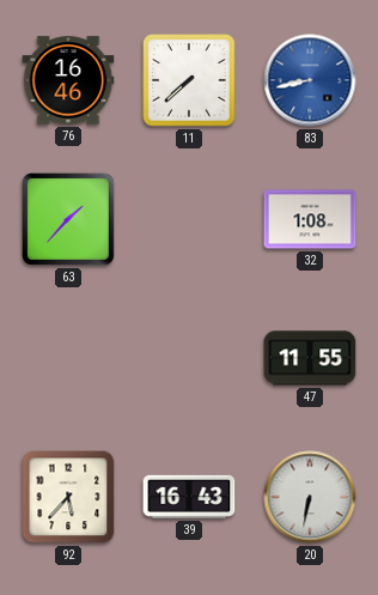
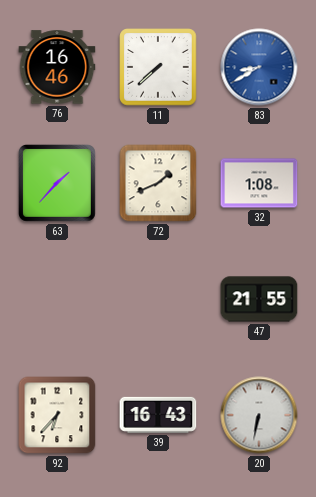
83: 8:43 -> 8:40 (259, 67)
72: none -> 1:41 (158, 183)
47: 11:55 -> 21:55 (259, 299)
92: 5:37 -> 6:37 (57, 415)
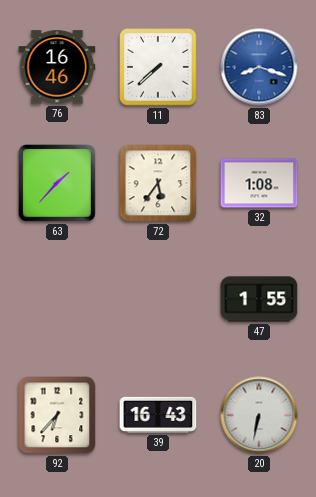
83: 8:40 -> 8:18 (259, 67)
72: 1:41 -> 5:36 (158, 183)
47: 21:55 -> 1:55 (259, 299)
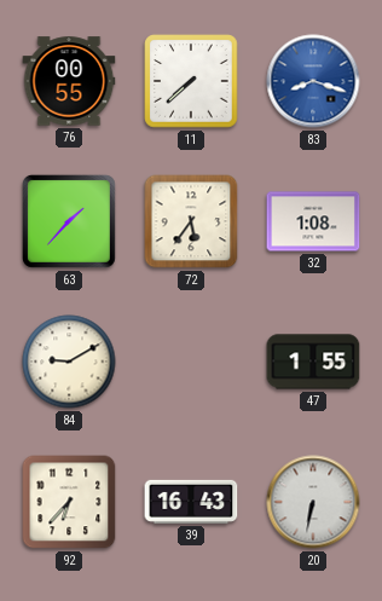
76: 16:46 -> 00:55 (69, 81)
84: none -> 9:10 (69, 362)
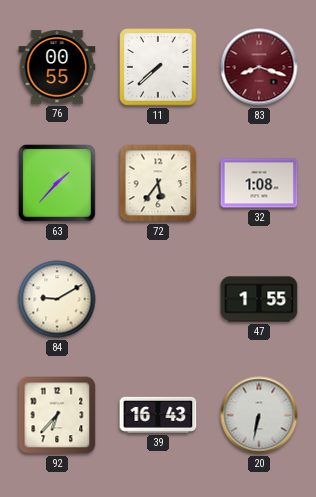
83 dial: blue -> burgundy (259, 67)
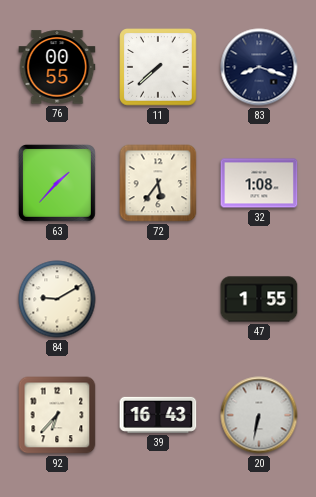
83 dial: burgundy -> navy (259, 67)
